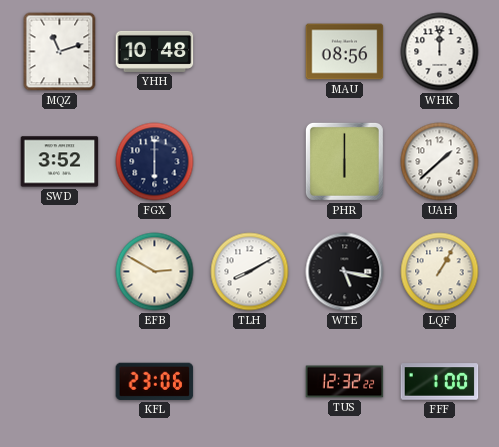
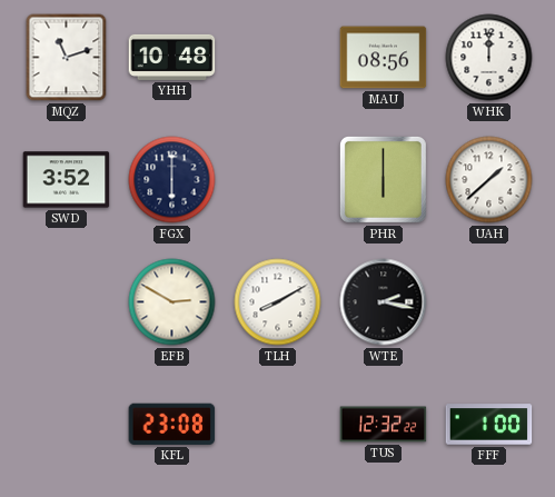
WTE: 5:17 -> 2:17 (384, 302)
LQF: 1:05 -> none (440, 272)
KFL: 23:06 -> 23:08 (172, 424)
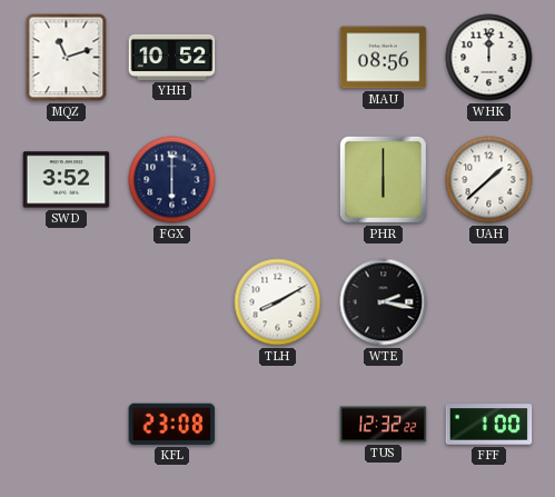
YHH: 10:48 -> 10:52 (172, 57)
EFB: 2:50 -> none (172, 302)
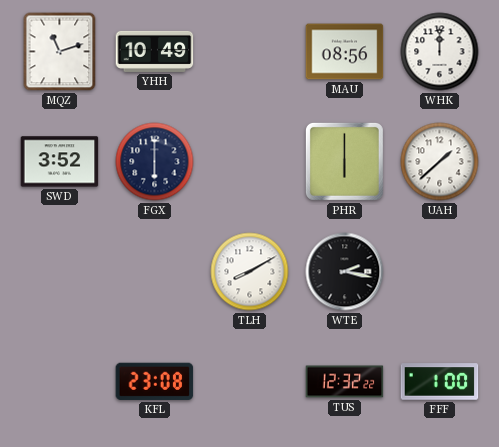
YHH: 10:52 -> 10:49 (155, 51)
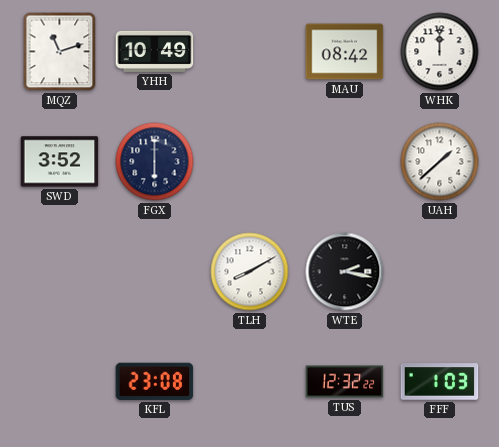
MAU: 08:56 -> 08:42 (345, 52)
PHR: 6:00 -> none (344, 161)
FFF: 1:00 -> 1:03 (440, 382)
